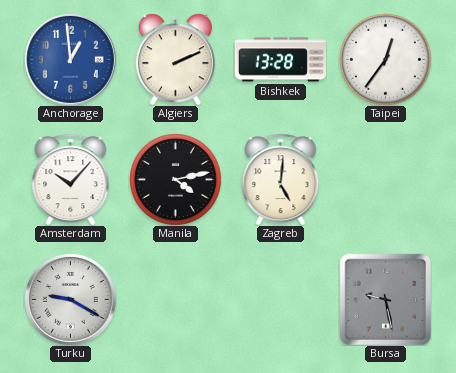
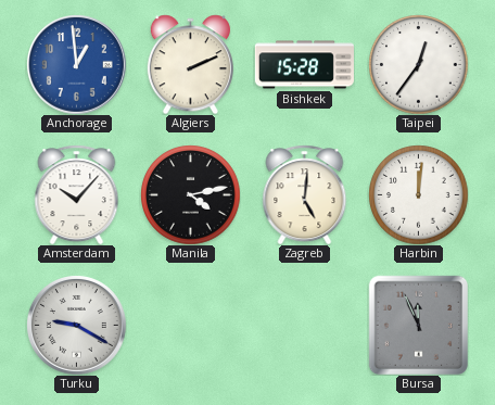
Bishkek: 13:28 -> 15:28 (304, 65)
Harbin: none -> 12:01 (418, 194)
Bursa: 9:28 -> 11:56 (418, 325)
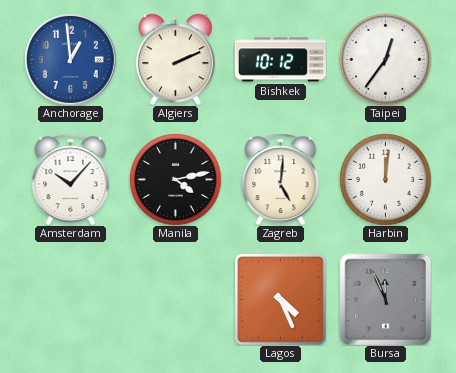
Bishkek: 15:28 -> 10:12 (280, 60)
Turku: 9:20 -> none (77, 326)
Lagos: none -> 4:26 (281, 300)
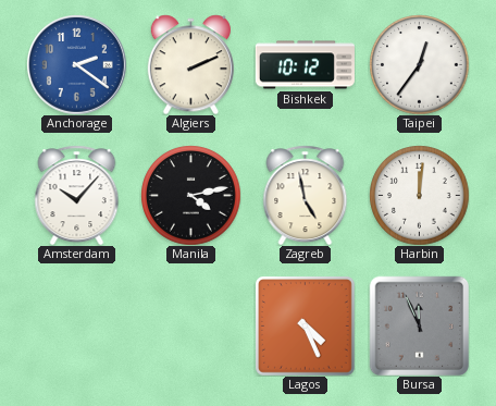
Anchorage: 12:59 -> 2:21 (77, 65)
Zagreb: 5:01 -> 4:58 (306, 195)
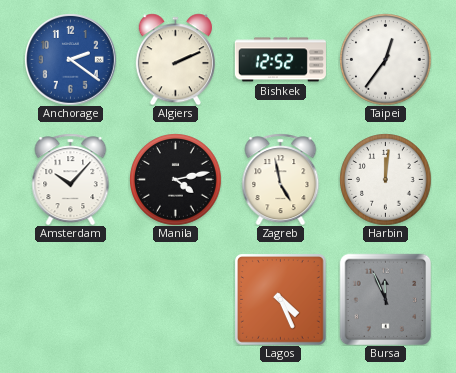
Bishkek: 10:12 -> 12:52 (280, 60)
